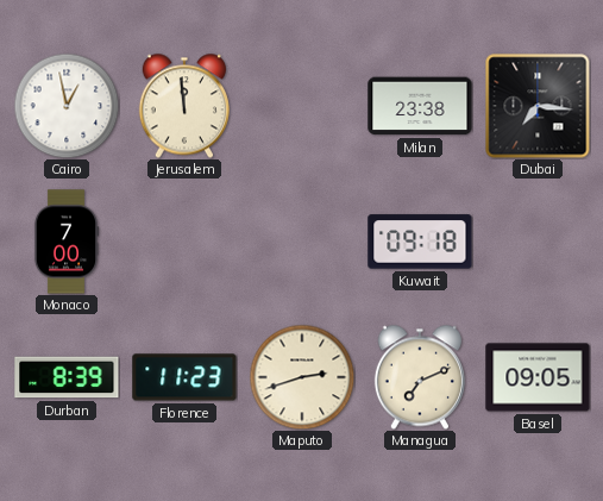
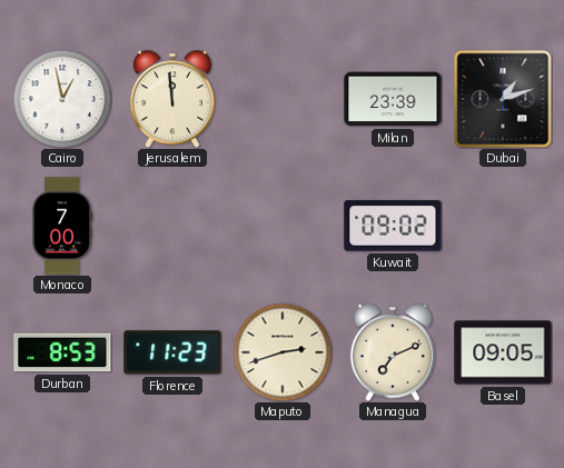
Milan: 23:38 -> 23:39 (393, 99)
Dubai: 7:16 -> 1:12 (503, 99)
Kuwait: 09:18 -> 09:02 (393, 226)
Durban: 8:39 -> 8:53 (62, 352)
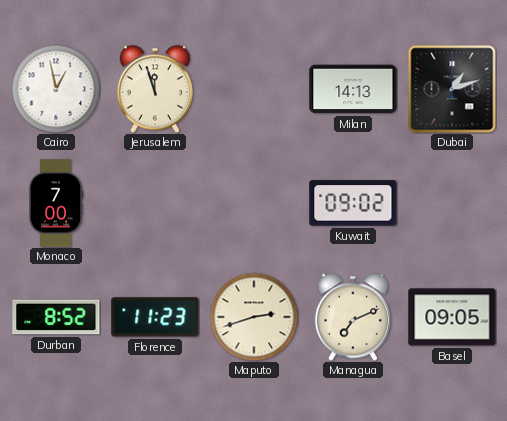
Jerusalem: 11:59 -> 11:57 (155, 89)
Milan: 23:39 -> 14:13 (353, 89)
Durban: 8:53 -> 8:52 (56, 317)
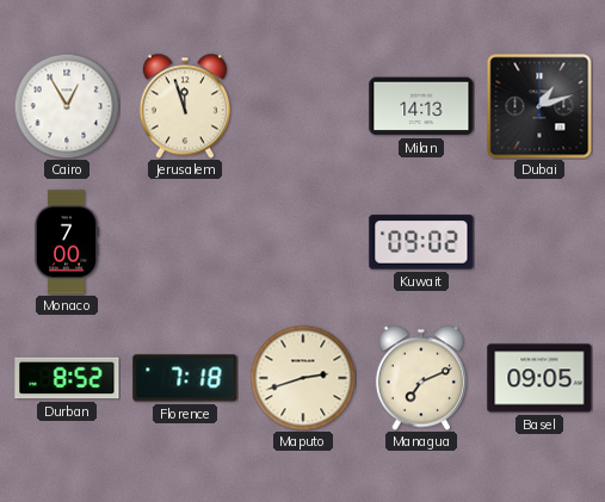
Cairo: 12:58 -> 12:55 (67, 106)
Florence: 11:23 -> 7:18 (185, 378)
